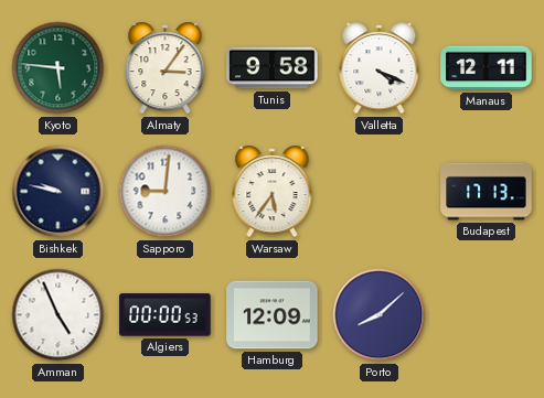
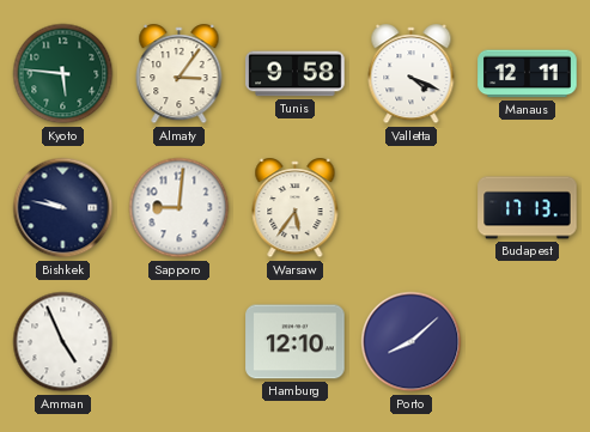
Algiers: 00:00 -> none (166, 315)
Hamburg: 12:09 -> 12:10 (296, 342)
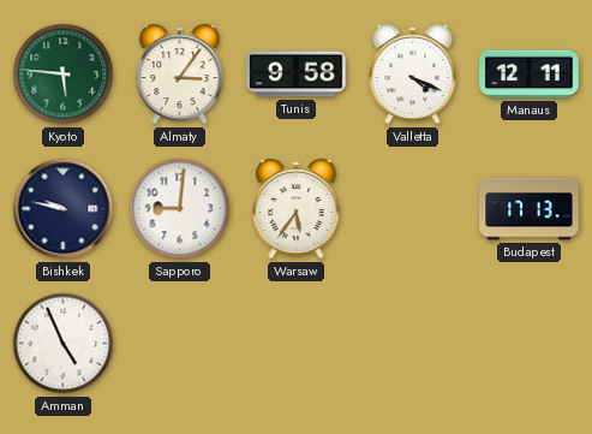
Hamburg: 12:10 -> none (296, 342)
Porto: 8:08 -> none (412, 342)
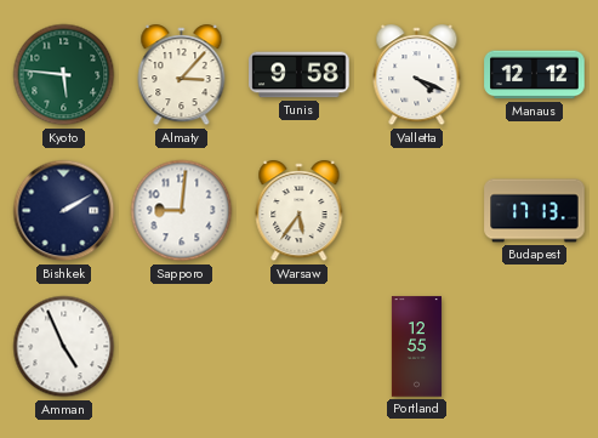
Almaty: 3:06 -> 3:07 (182, 75)
Manaus: 12:11 -> 12:12 (535, 75)
Bishkek: 9:47 -> 2:10 (64, 211)
Portland: none -> 12:55 (416, 347)
